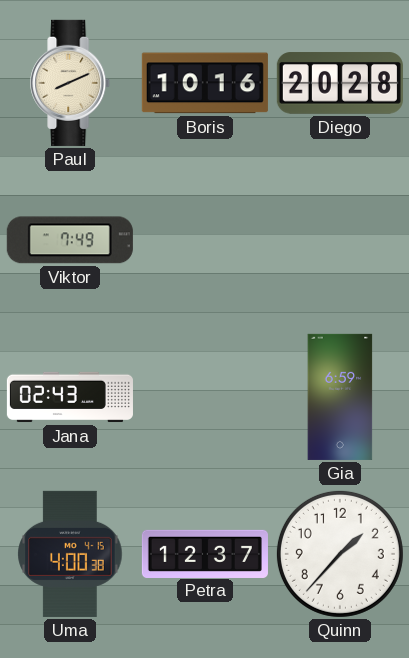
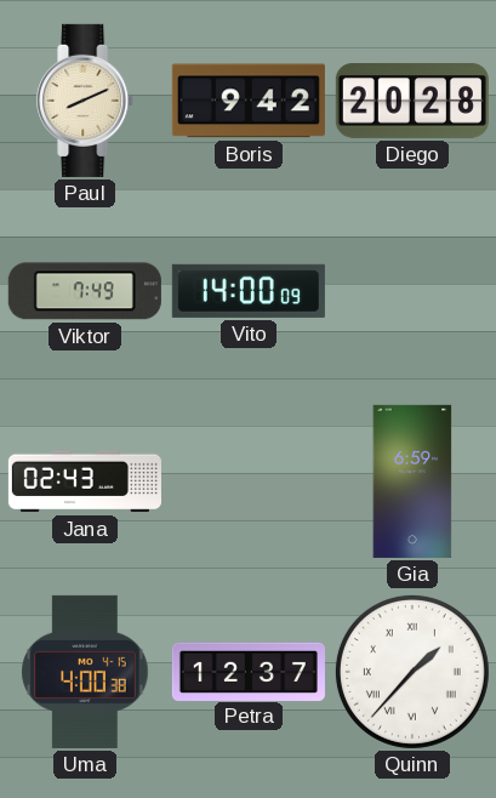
Boris: 10:16 -> 9:42 (249, 101)
Vito: none -> 14:00 (249, 291)
Quinn numerals: Arabic -> Roman (412, 672)
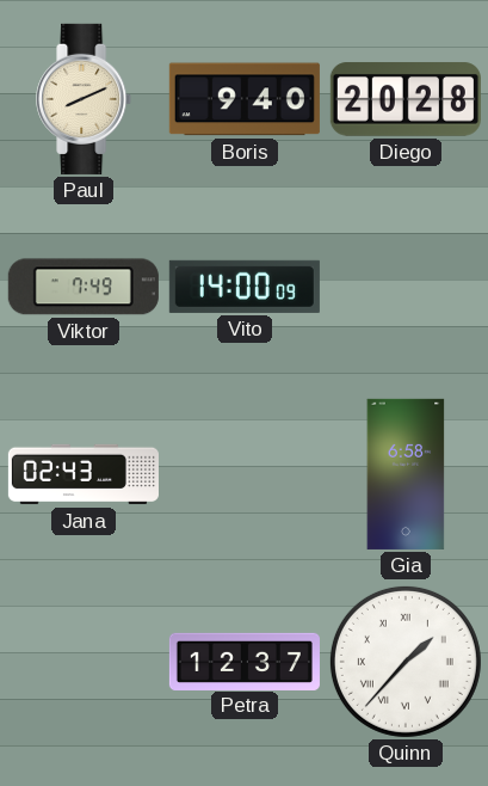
Boris: 9:42 -> 9:40 (245, 99)
Gia: 6:59 -> 6:58 (406, 474)
Uma: 4:00 -> none (85, 672)
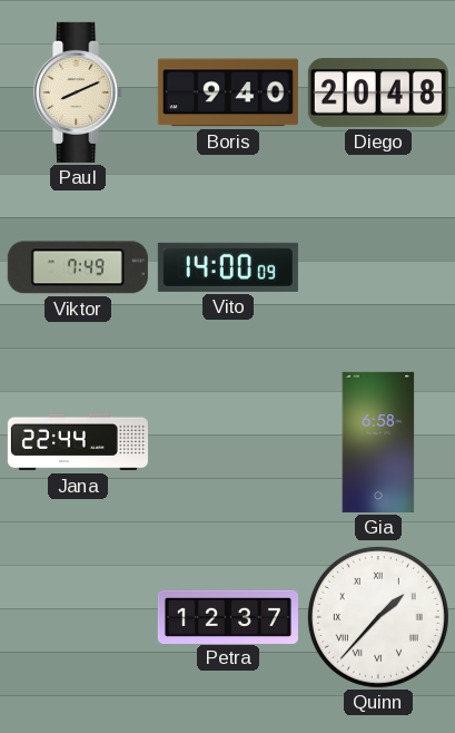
Diego: 20:28 -> 20:48 (378, 92)
Jana: 02:43 -> 22:44 (78, 442)
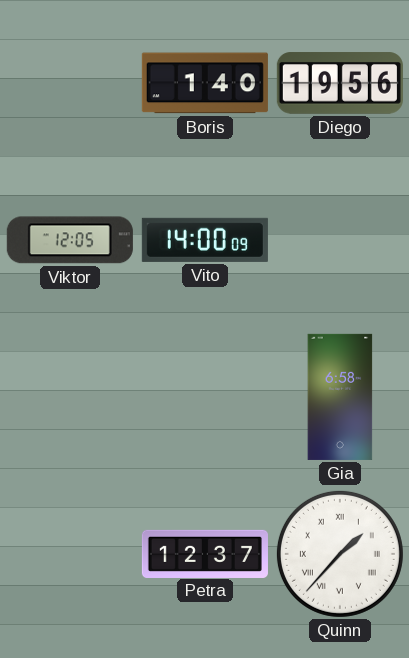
Paul: 8:11 -> none (79, 92)
Boris: 9:40 -> 1:40 (205, 83)
Diego: 20:48 -> 19:56 (340, 83)
Viktor: 7:49 -> 12:05 (70, 240)
Jana: 22:44 -> none (78, 442)
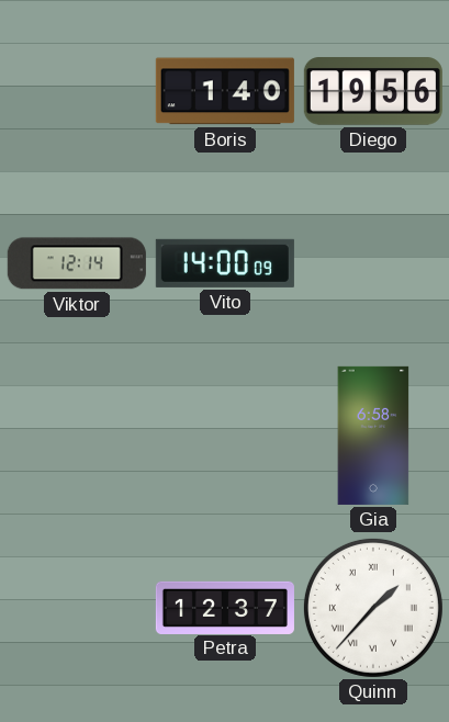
Viktor: 12:05 -> 12:14 (77, 263)
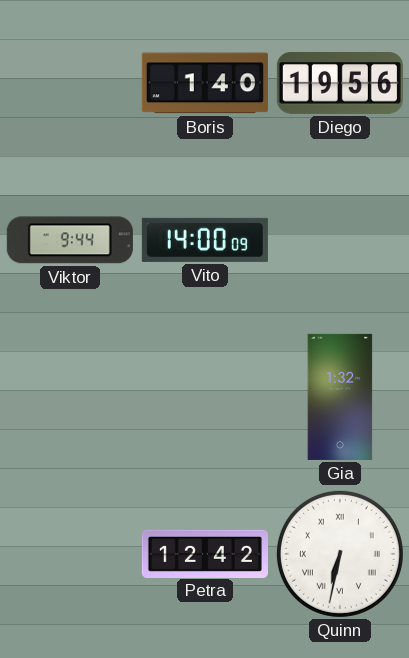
Viktor: 12:14 -> 9:44 (70, 240)
Gia: 6:58 -> 1:32 (340, 397)
Petra: 12:37 -> 12:42 (205, 553)
Quinn: 1:37 -> 6:32 (340, 554)
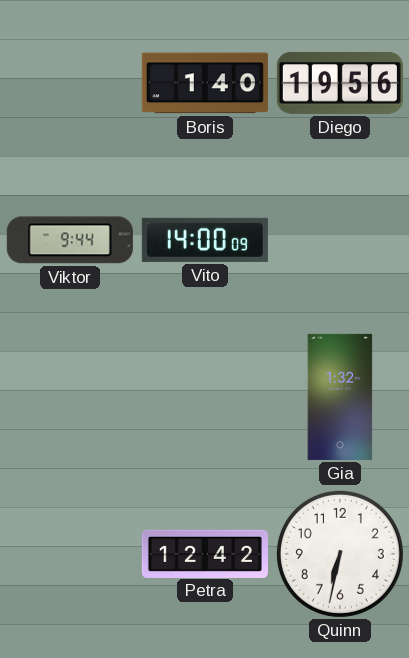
Quinn numerals: Roman -> Arabic (340, 554)
